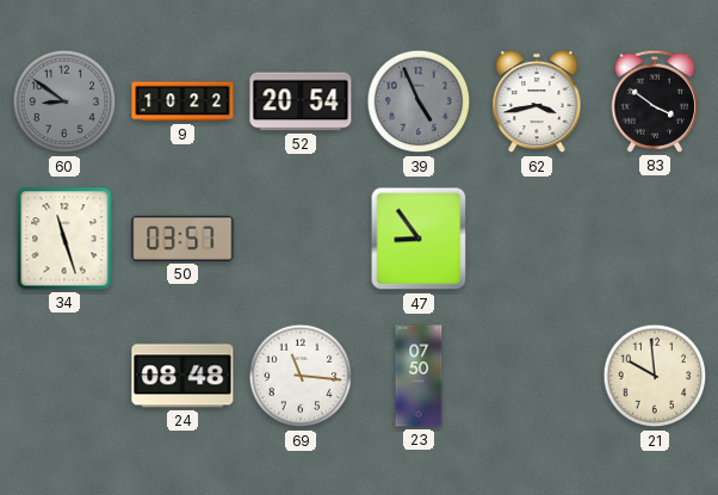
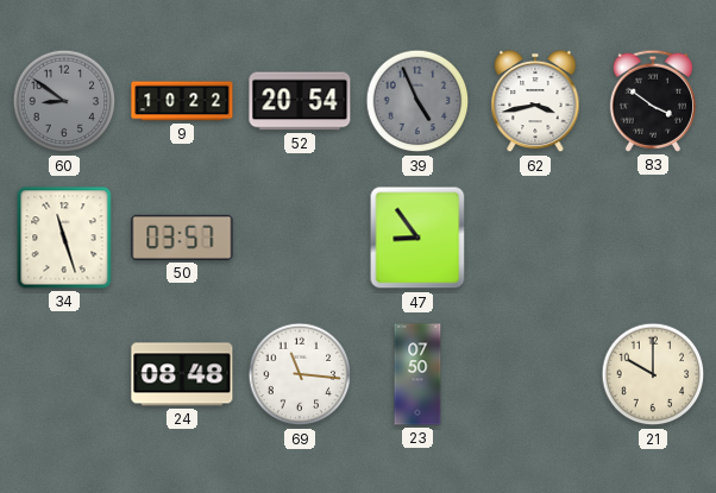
21: 9:59 -> 10:00 (653, 374)
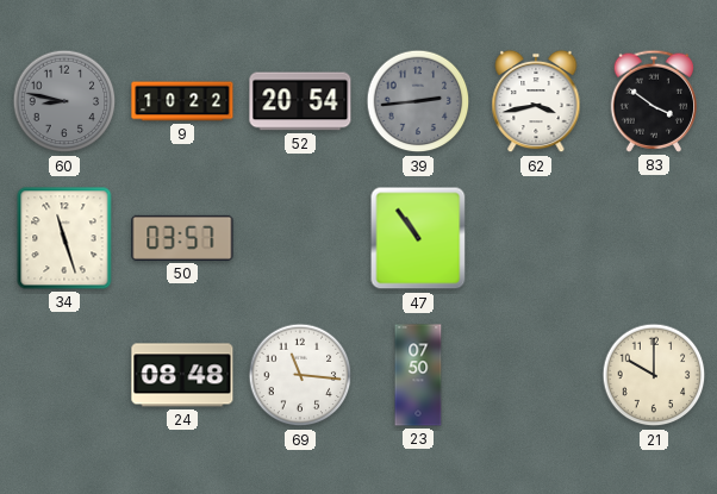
60: 8:51 -> 8:47 (64, 101)
39: 4:56 -> 2:44 (418, 101)
47: 8:54 -> 10:54 (418, 238)
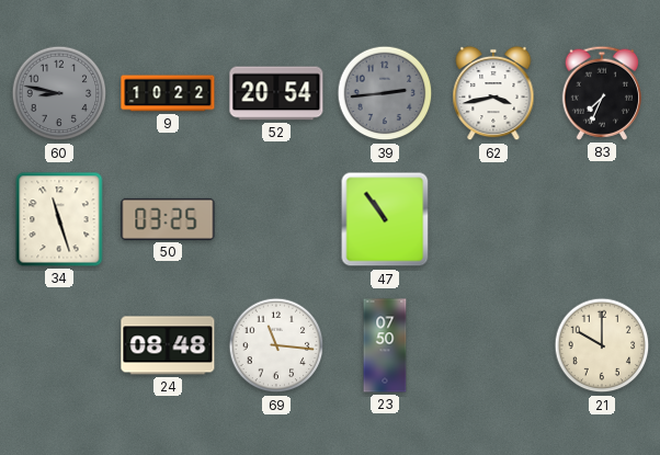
83: 3:51 -> 7:34 (601, 93)
50: 03:57 -> 03:25 (168, 219)
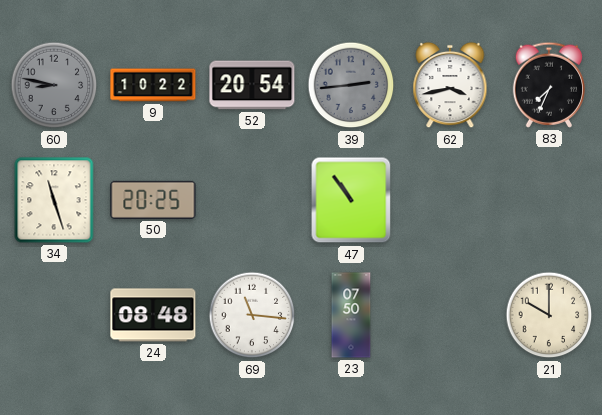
50: 03:25 -> 20:25 (153, 200)
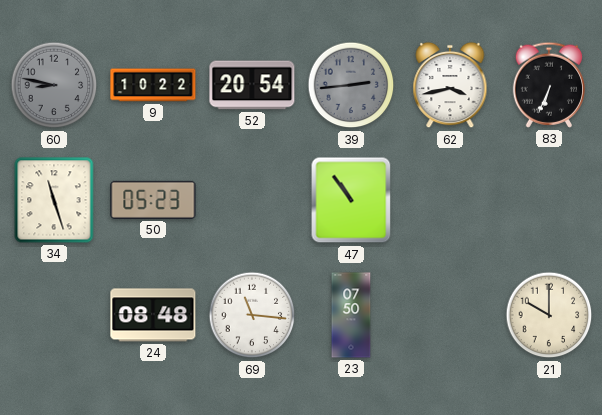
83: 7:34 -> 6:34 (548, 85)
50: 20:25 -> 05:23 (153, 200)
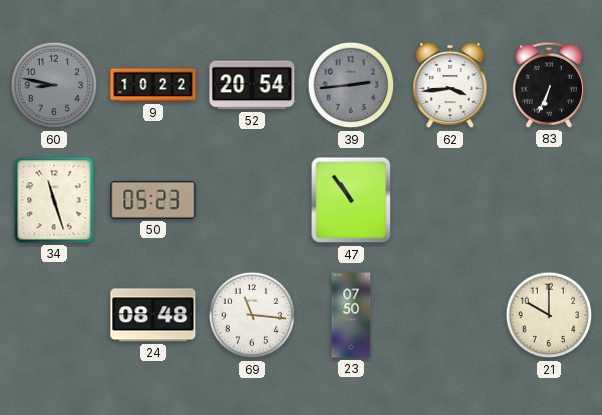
62: 3:43 -> 3:44 (450, 85)
